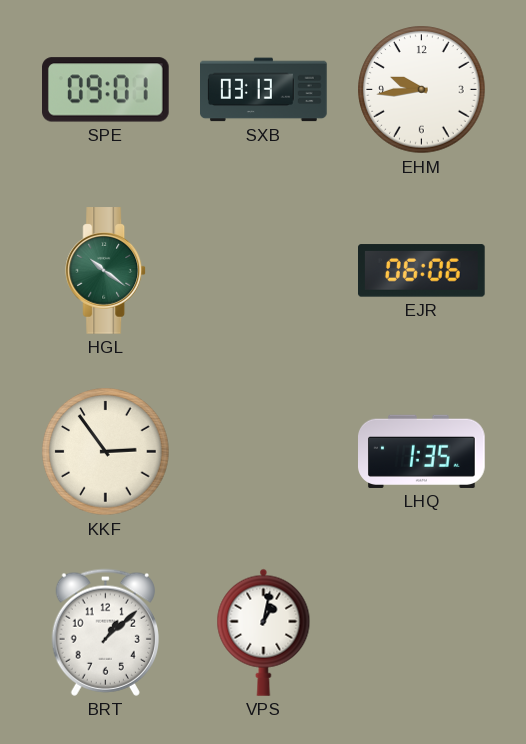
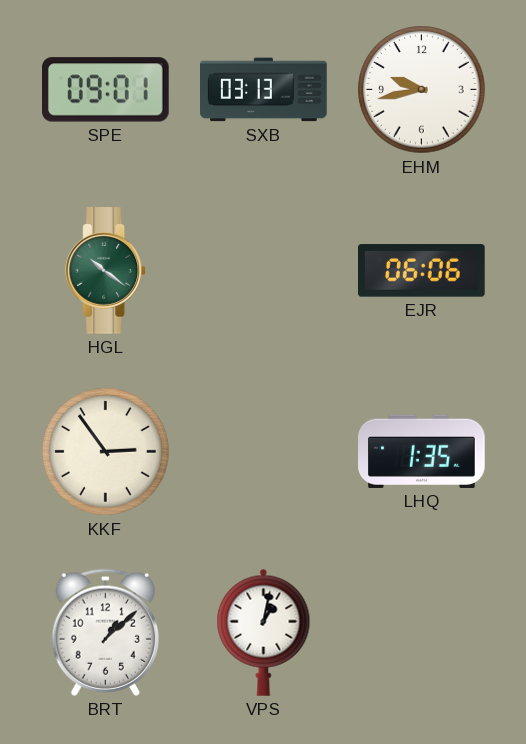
EHM: 9:44 -> 9:43 (422, 90)
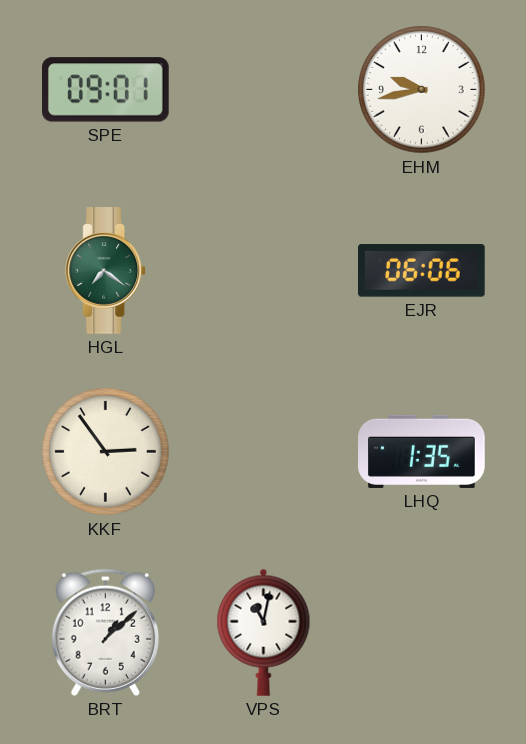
SXB: 03:13 -> none (264, 90)
HGL: 10:21 -> 7:21 (106, 271)
VPS: 1:02 -> 11:02 (264, 632)
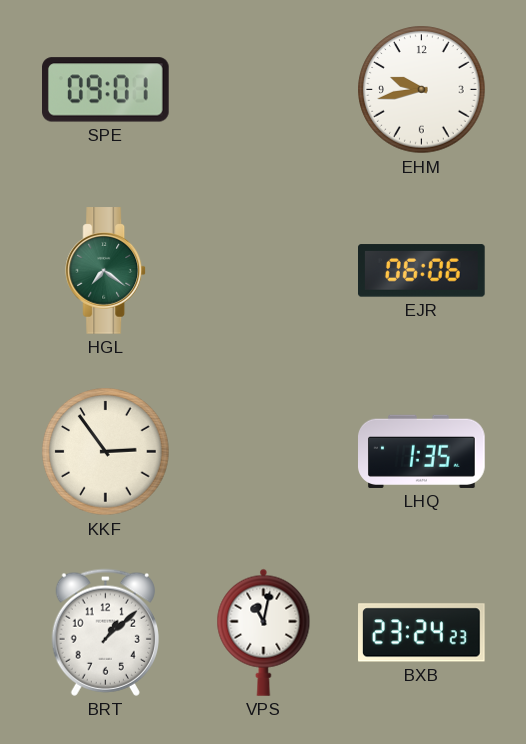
BXB: none -> 23:24 (422, 633)
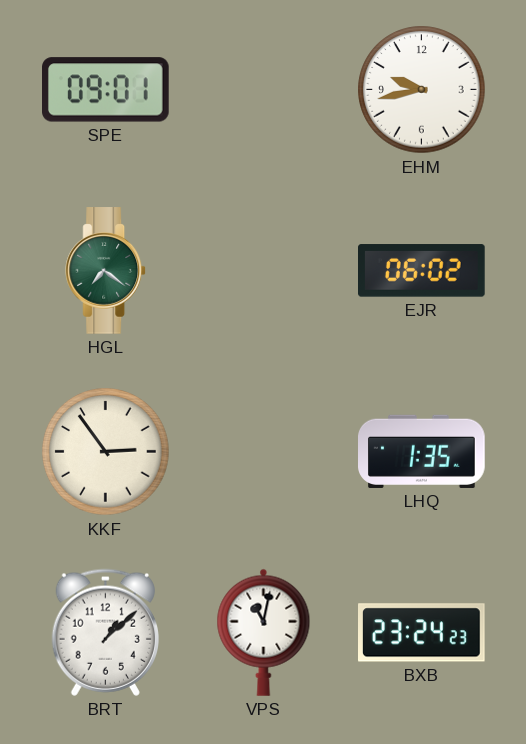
EJR: 06:06 -> 06:02 (422, 271)
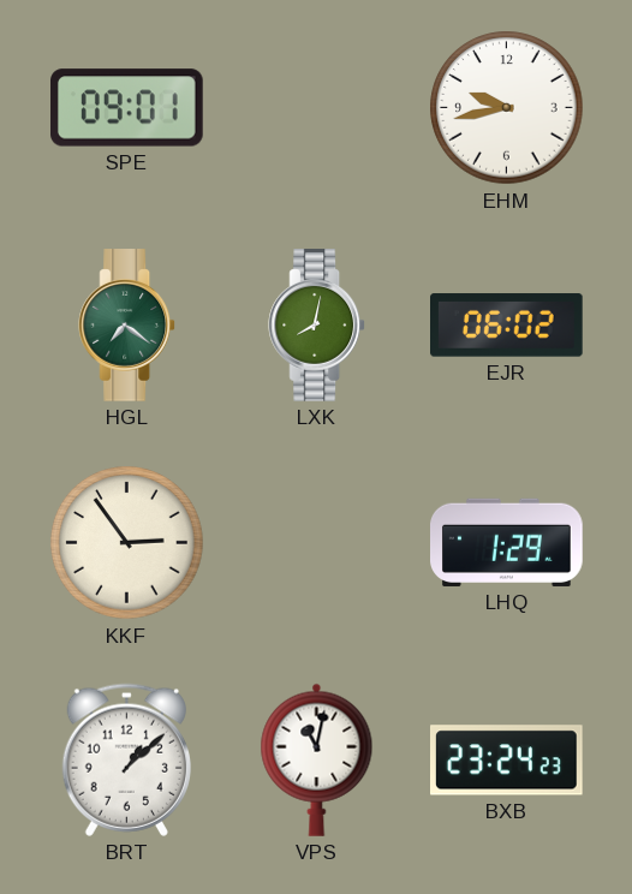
LXK: none -> 8:02 (317, 326)
LHQ: 1:35 -> 1:29 (507, 542)
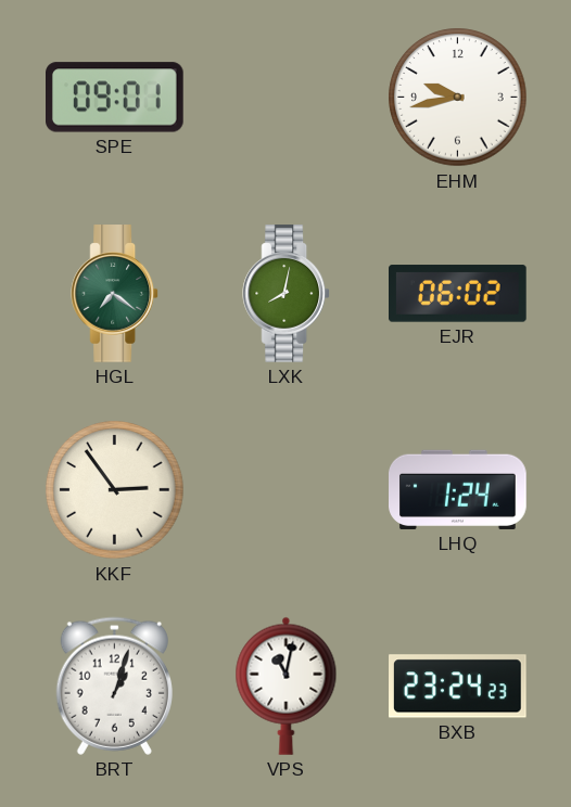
LHQ: 1:29 -> 1:24 (458, 489)
BRT: 1:08 -> 1:03 (114, 686)
